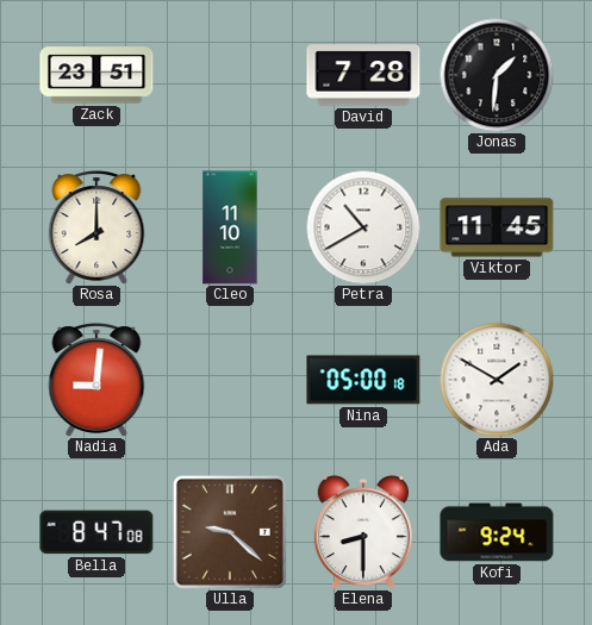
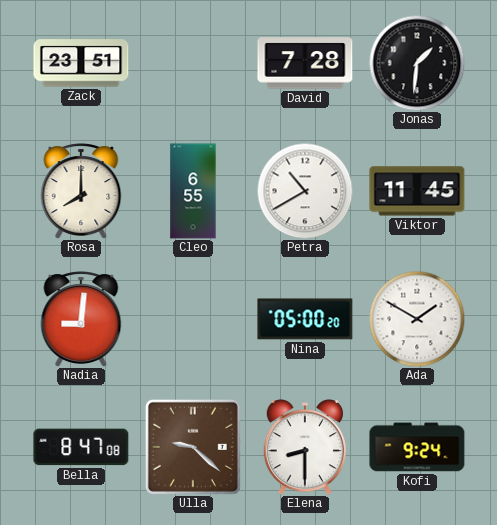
Cleo: 11:10 -> 6:55 (193, 191)
Nina: 05:00:18 -> 05:00:20 (305, 319)
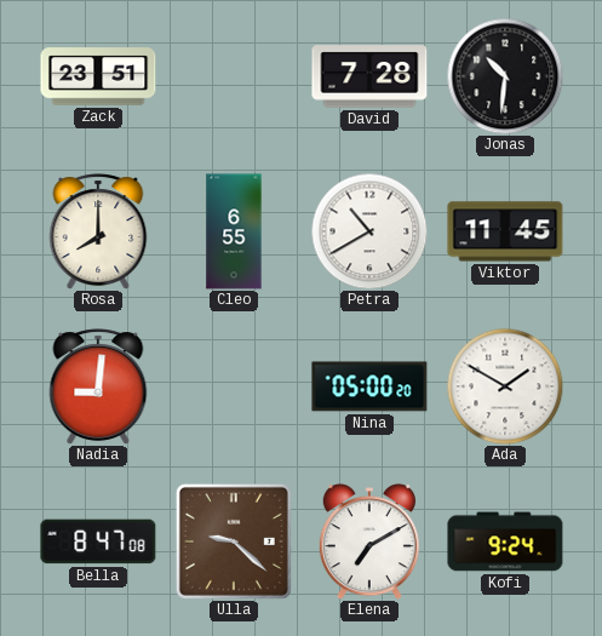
Jonas: 1:31 -> 10:31 (505, 76)
Elena: 8:30 -> 7:10 (369, 542)
